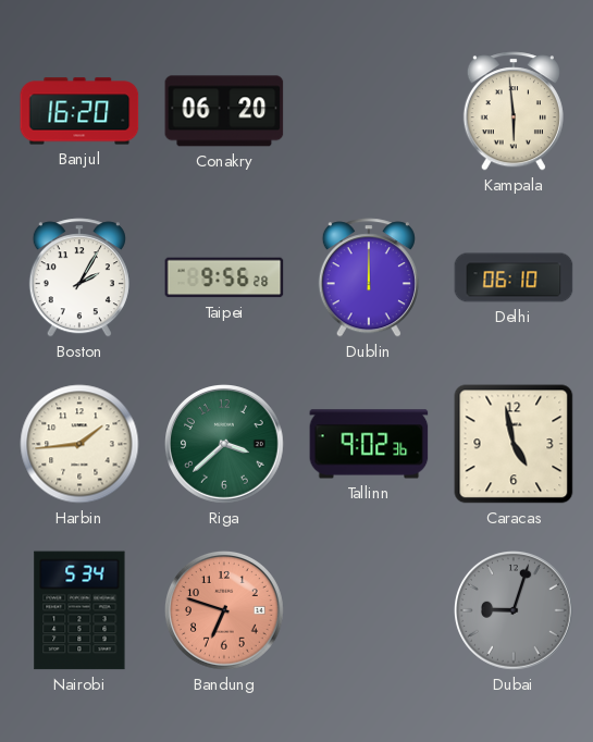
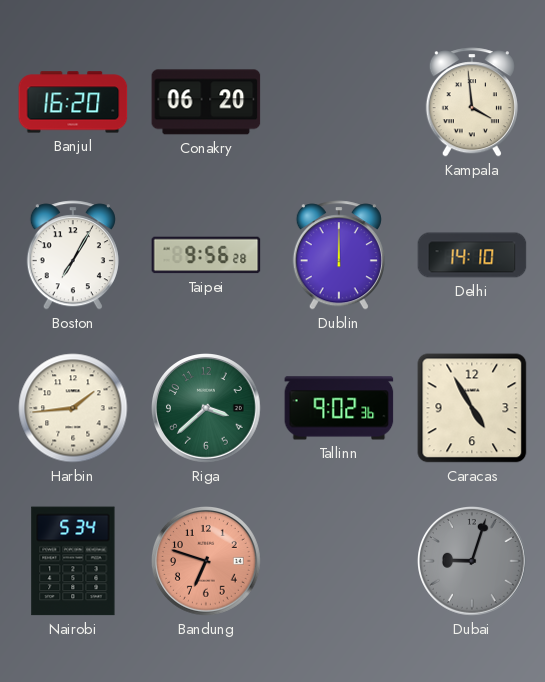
Kampala: 5:59 -> 3:59 (472, 102)
Boston: 2:05 -> 7:05 (73, 255)
Delhi: 06:10 -> 14:10 (472, 255)
Caracas: 4:58 -> 4:55 (472, 408)
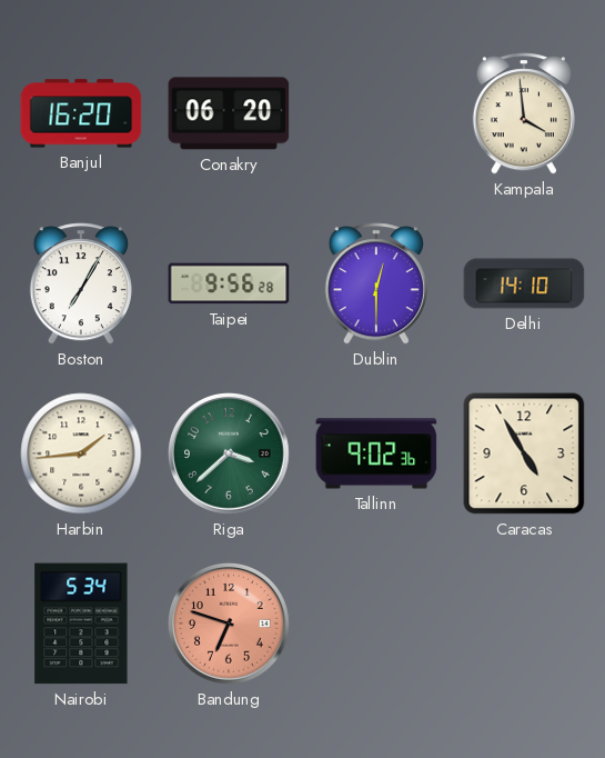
Dublin: 12:00 -> 12:30 (376, 283)
Dubai: 9:03 -> none (472, 561)
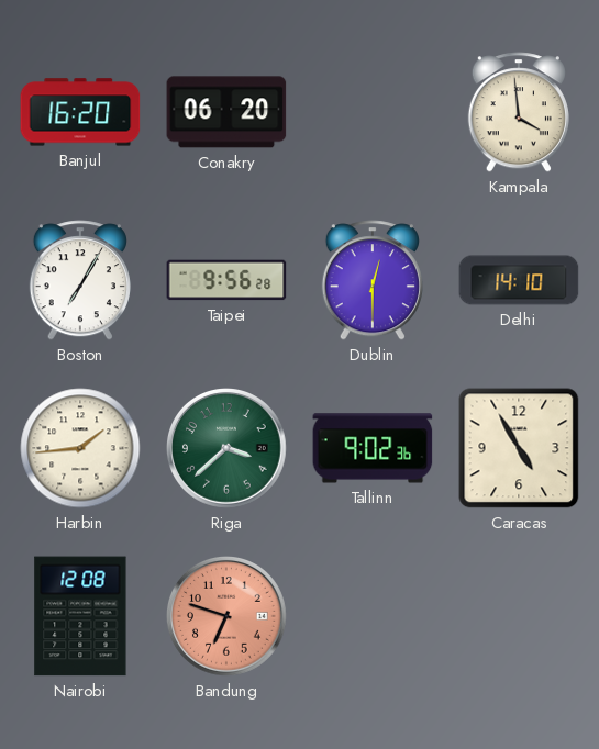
Nairobi: 5:34 -> 12:08 (80, 616)
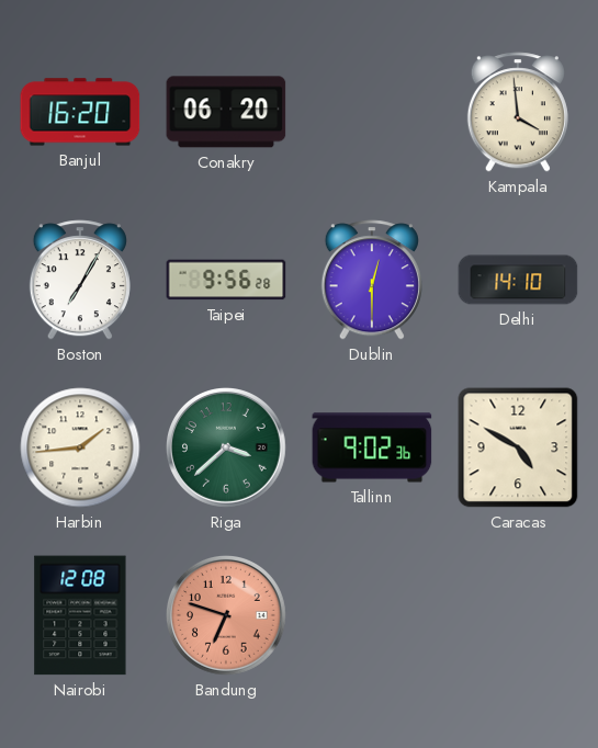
Caracas: 4:55 -> 4:50 (518, 447)
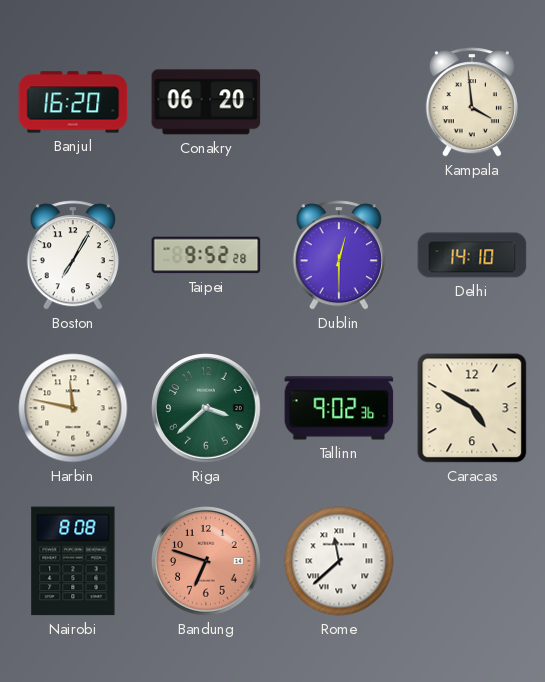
Taipei: 9:56 -> 9:52 (206, 255)
Harbin: 1:44 -> 11:47 (73, 408)
Nairobi: 12:08 -> 8:08 (73, 561)
Rome: none -> 11:38 (339, 561)
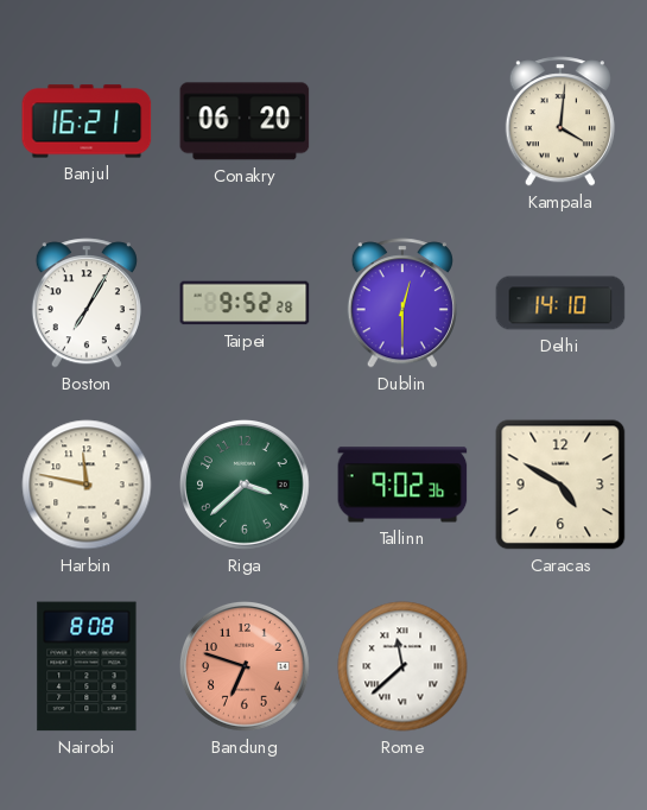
Banjul: 16:20 -> 16:21 (87, 121)
Kampala: 3:59 -> 4:01 (560, 121)
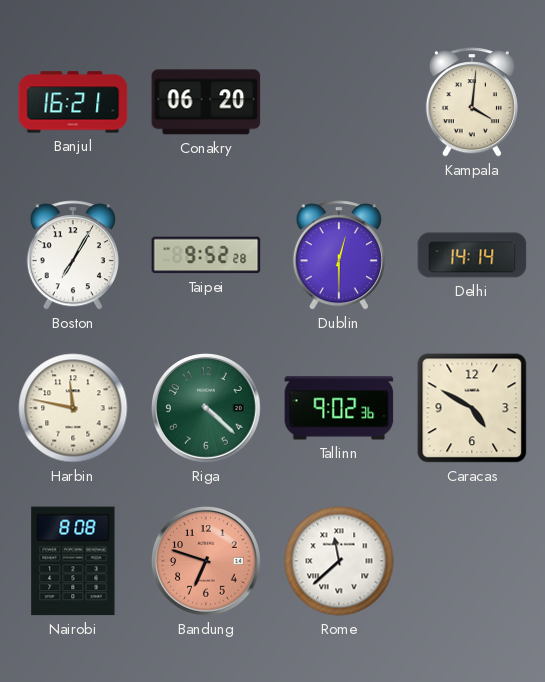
Delhi: 14:10 -> 14:14 (472, 255)
Riga: 3:38 -> 4:22 (206, 408)
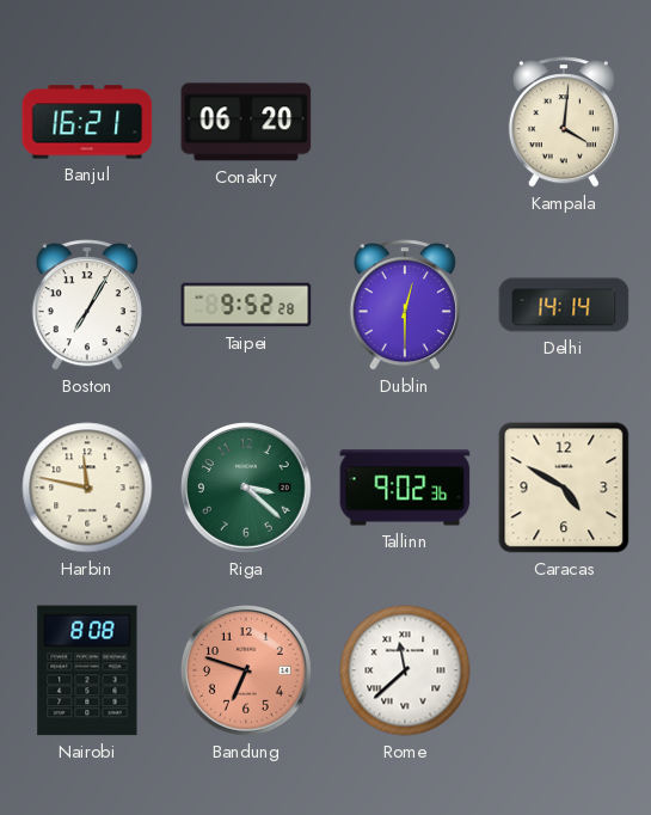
Riga: 4:22 -> 3:22 (246, 488)
